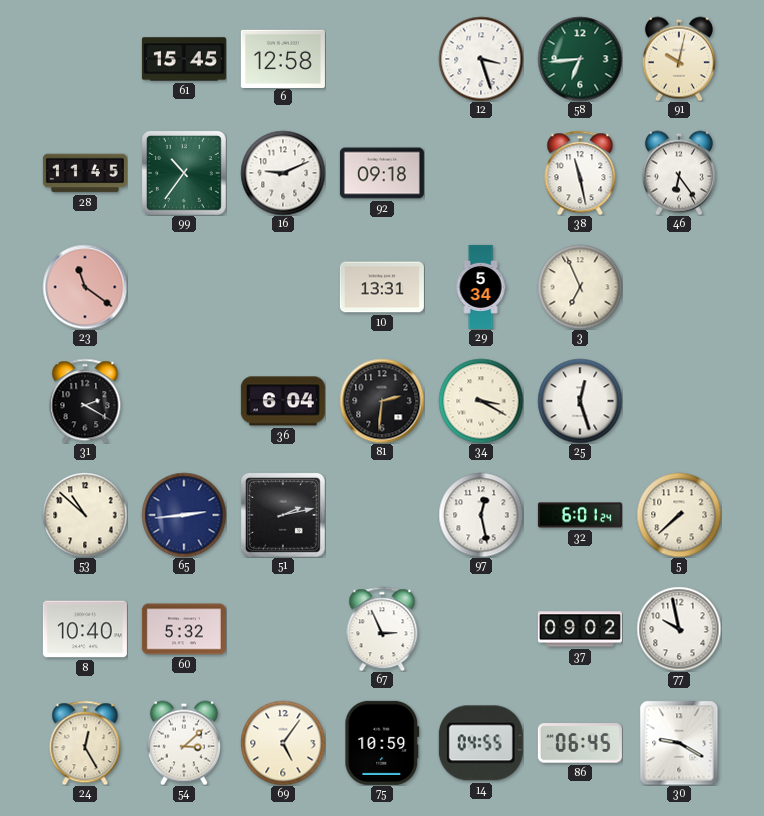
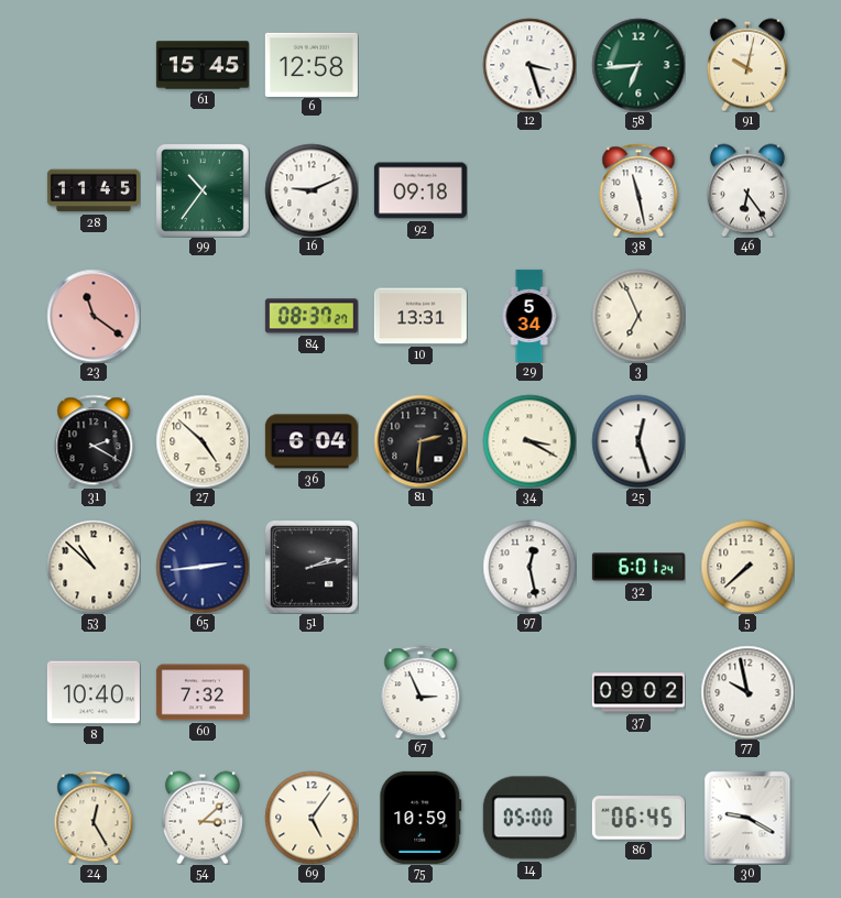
84: none -> 08:37 (312, 316)
27: none -> 4:52 (203, 441)
60: 5:32 -> 7:32 (203, 692)
14: 04:55 -> 05:00 (529, 818)
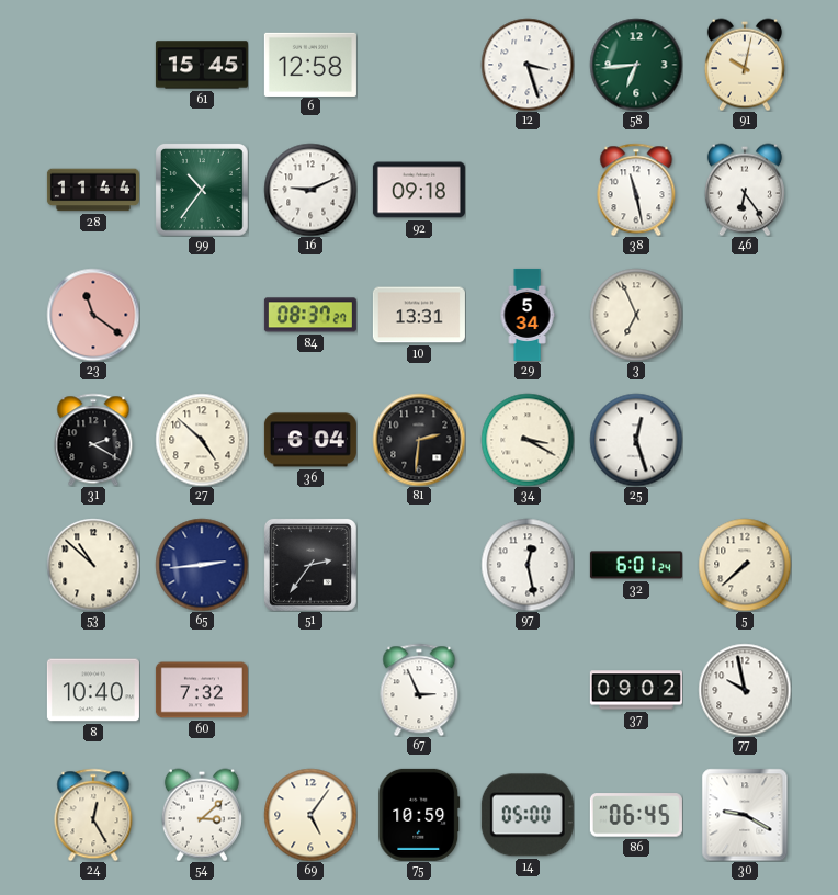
28: 11:45 -> 11:44 (93, 190)
51: 2:13 -> 2:36 (310, 565)
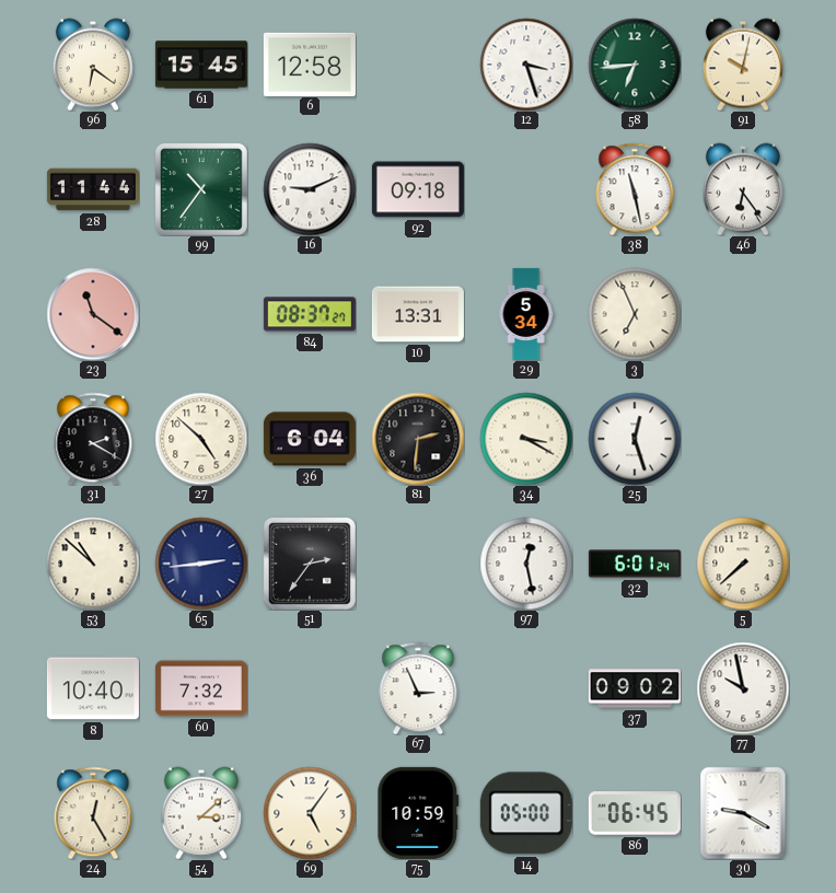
96: none -> 6:21 (93, 65)
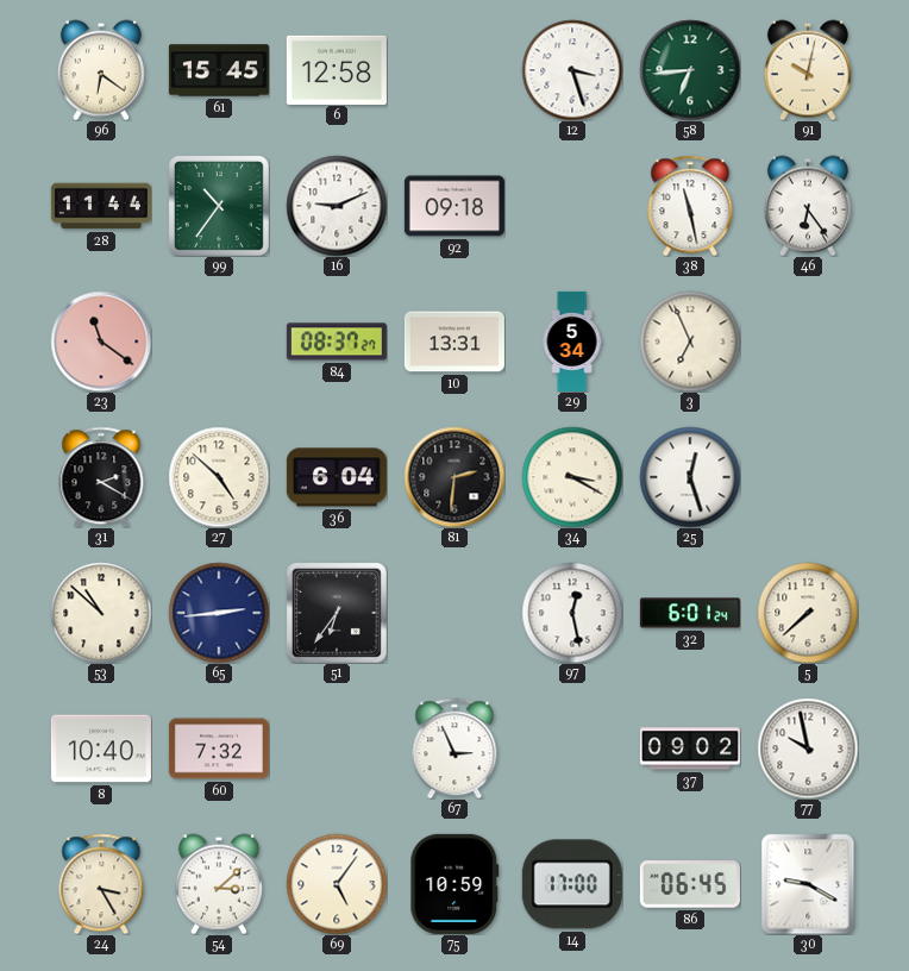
51: 2:36 -> 6:36 (337, 613)
24: 12:25 -> 3:25 (101, 884)
14: 05:00 -> 17:00 (572, 884)
